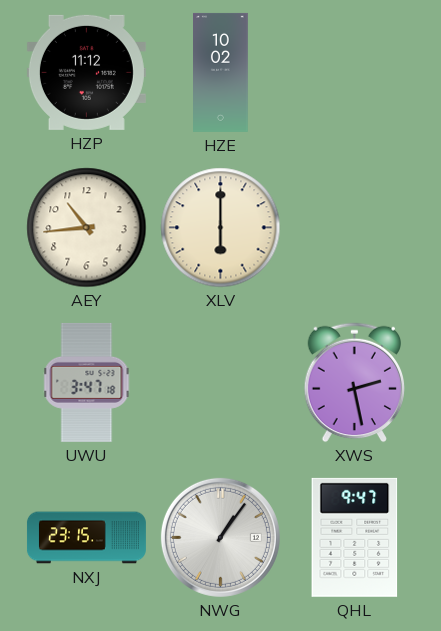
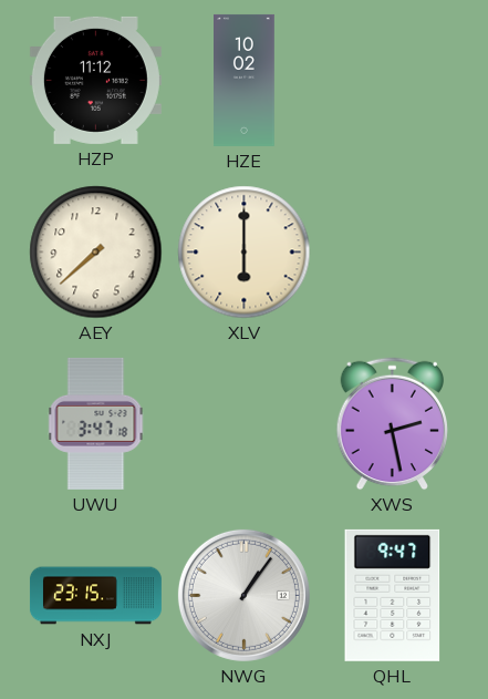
AEY: 10:44 -> 7:38 (96, 253)
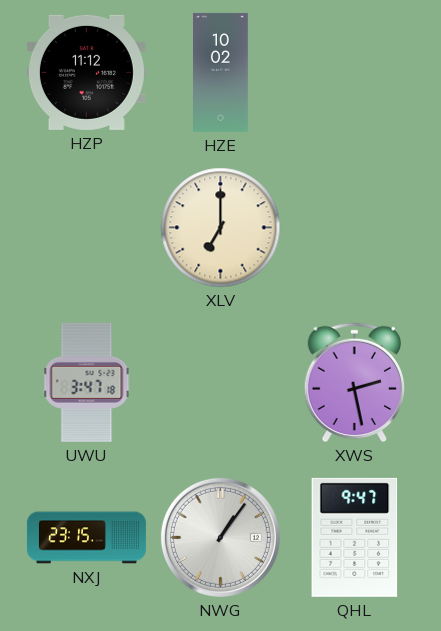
AEY: 7:38 -> none (96, 253)
XLV: 6:00 -> 7:00 (221, 228)
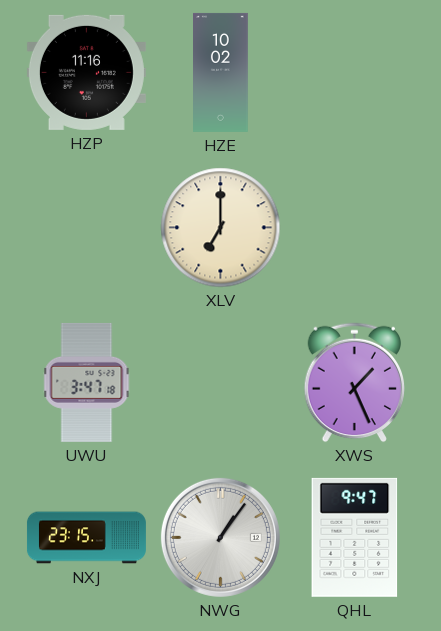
HZP: 11:12 -> 11:16 (86, 72)
XWS: 2:28 -> 1:26 (354, 383)
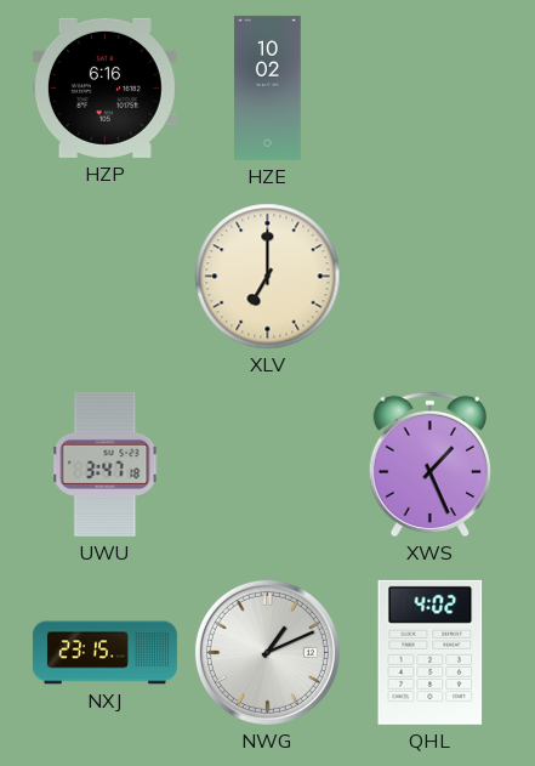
HZP: 11:16 -> 6:16 (104, 87)
NWG: 1:06 -> 1:11 (267, 652)
QHL: 9:47 -> 4:02 (431, 652)
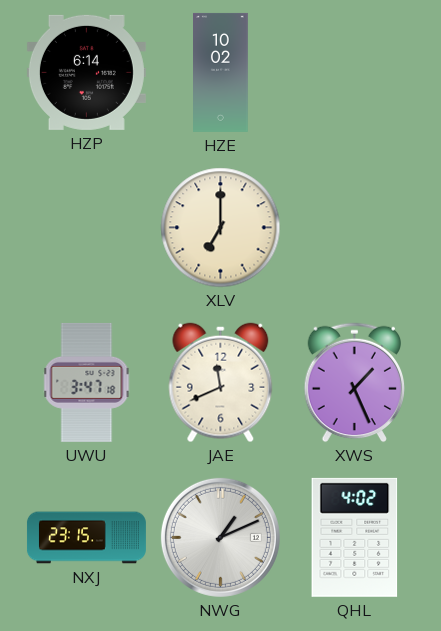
HZP: 6:16 -> 6:14 (86, 72)
JAE: none -> 11:41 (221, 383)
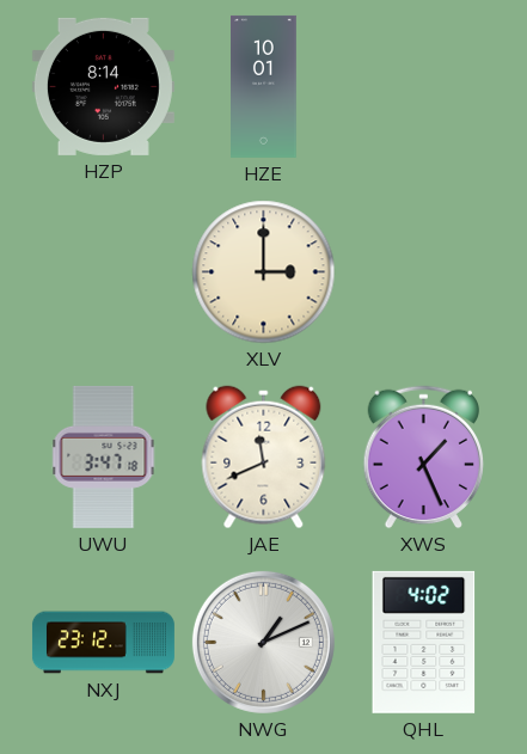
HZP: 6:14 -> 8:14 (103, 86)
HZE: 10:02 -> 10:01 (264, 86)
XLV: 7:00 -> 3:00 (264, 272)
NXJ: 23:15 -> 23:12 (103, 643)
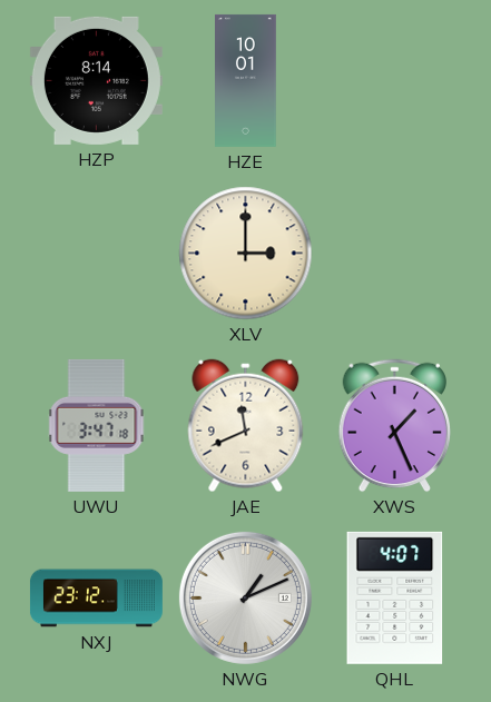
QHL: 4:02 -> 4:07 (395, 597)
